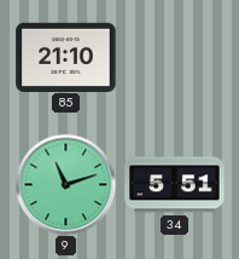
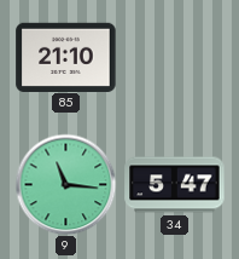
9: 11:12 -> 11:16 (65, 184)
34: 5:51 -> 5:47 (175, 185)
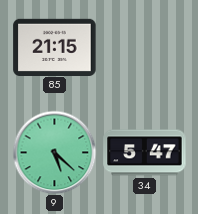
85: 21:10 -> 21:15 (55, 47)
9: 11:16 -> 5:22 (54, 152)
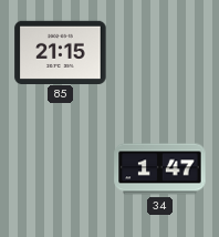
9: 5:22 -> none (54, 152)
34: 5:47 -> 1:47 (160, 169)
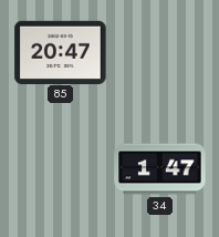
85: 21:15 -> 20:47 (61, 52)
